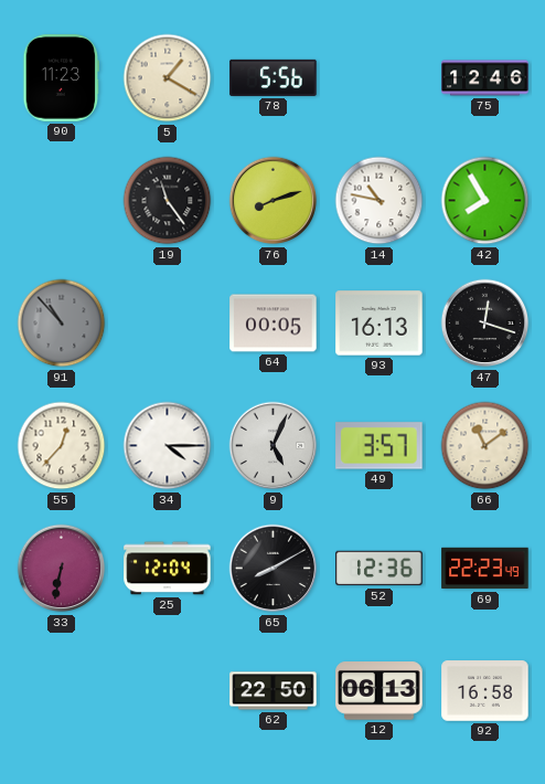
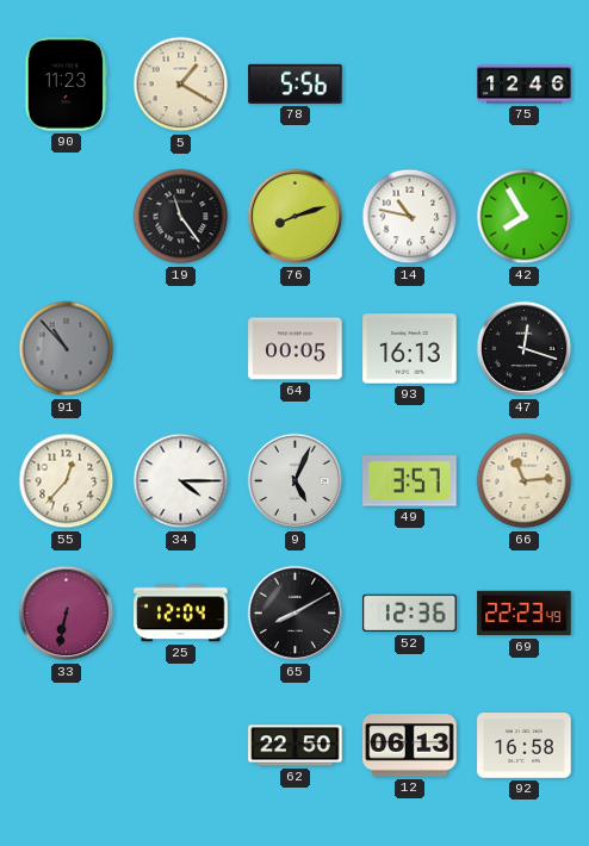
66: 11:09 -> 11:14 (525, 481)
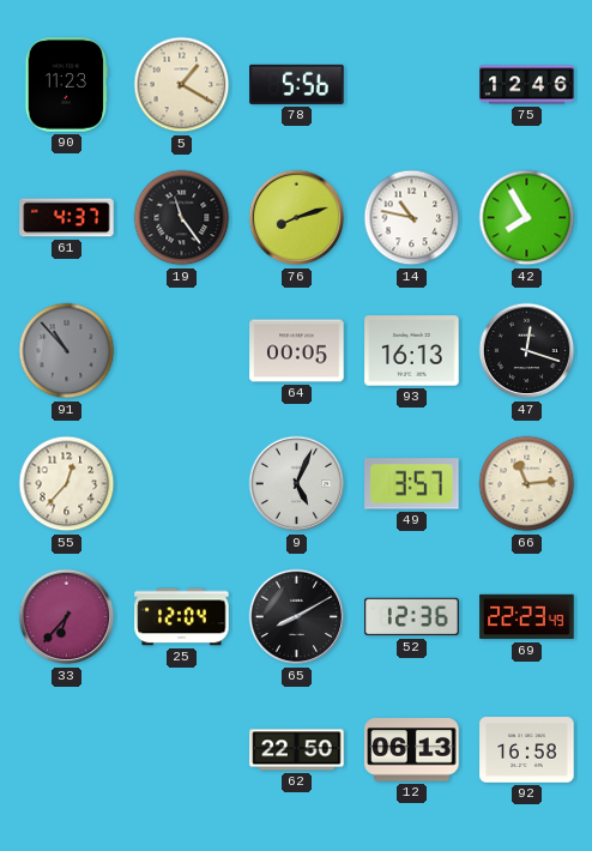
61: none -> 4:37 (67, 218)
34: 4:15 -> none (181, 481)
33: 6:32 -> 6:37 (67, 617)
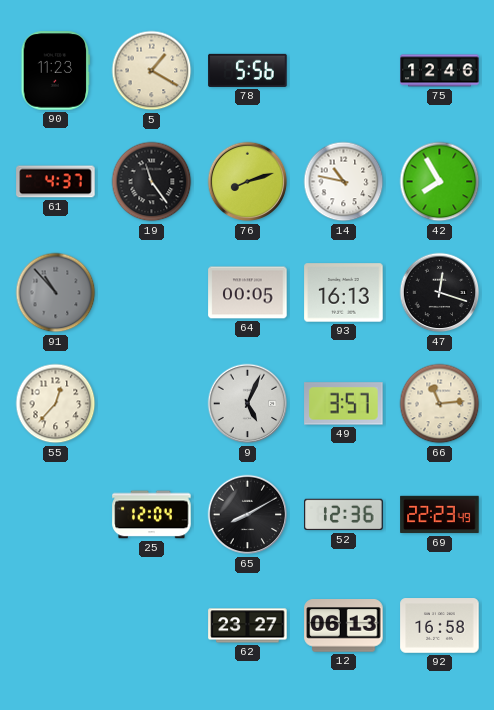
33: 6:37 -> none (67, 617)
62: 22:50 -> 23:27 (248, 626)
